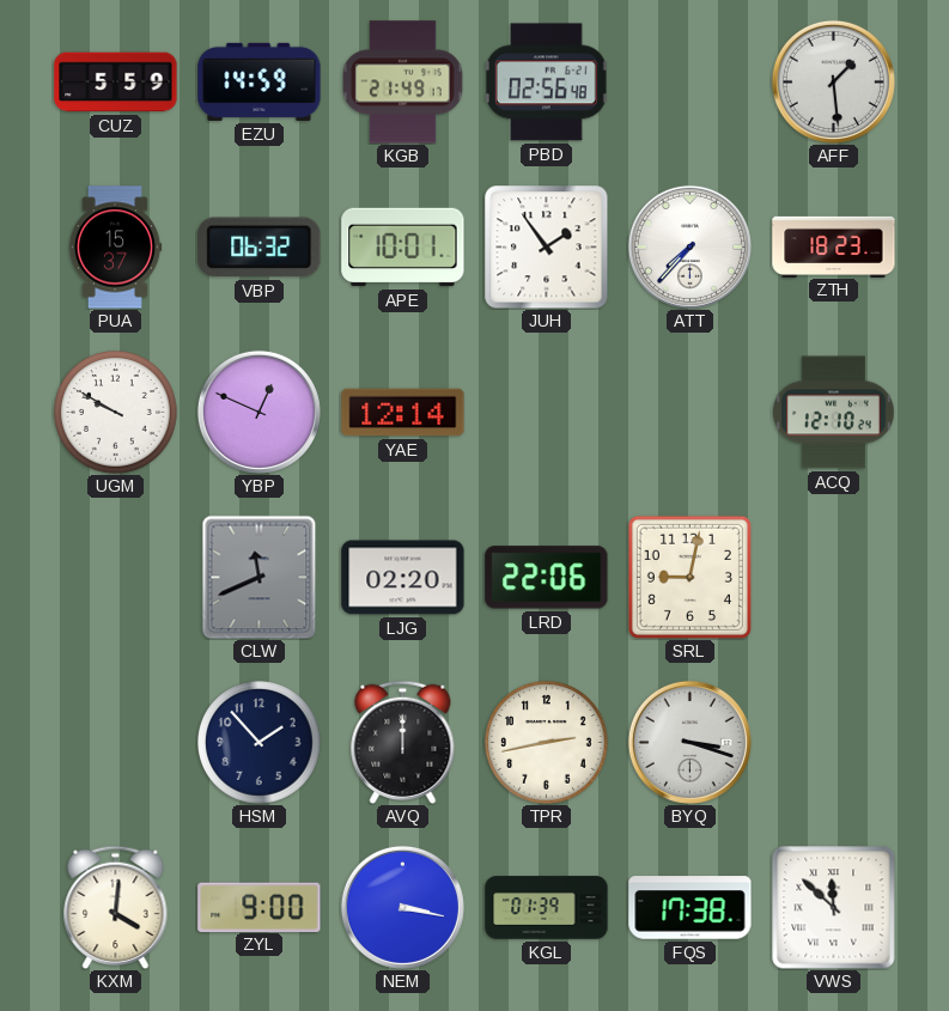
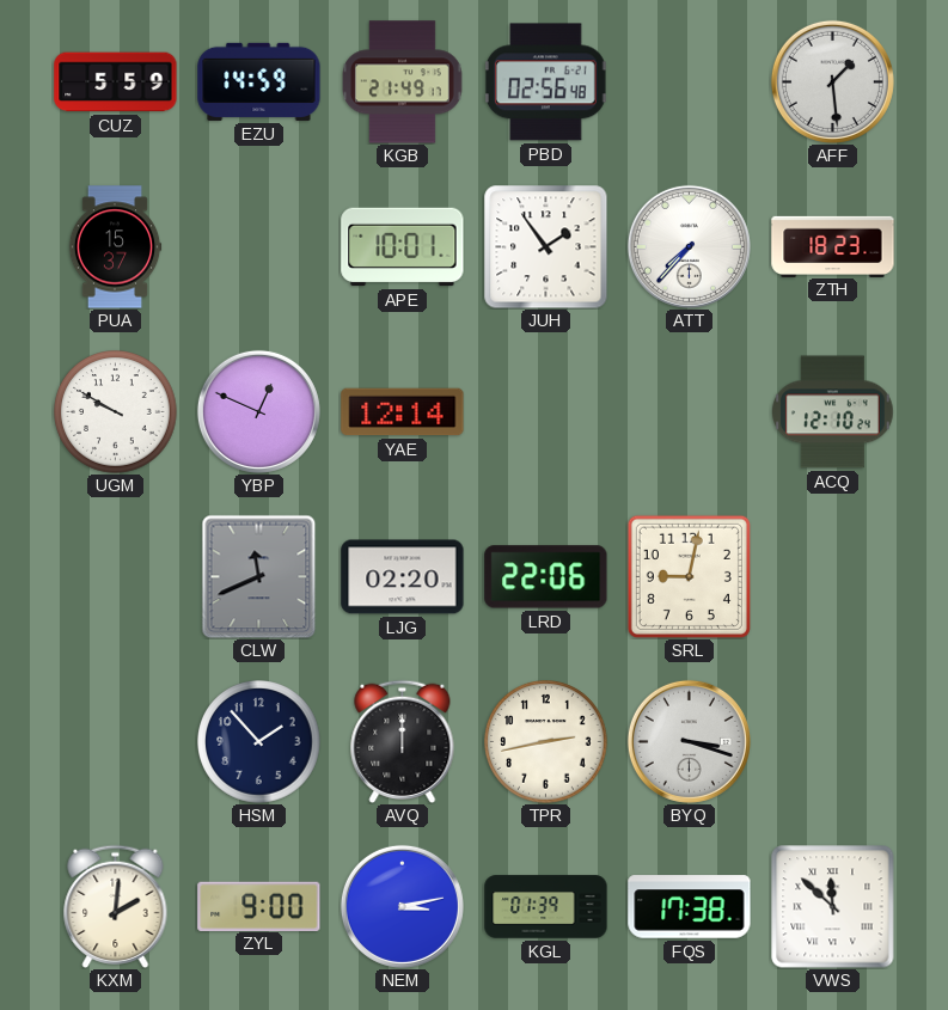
VBP: 06:32 -> none (260, 248)
KXM: 4:01 -> 2:01 (116, 906)
NEM: 3:17 -> 3:13 (402, 906)
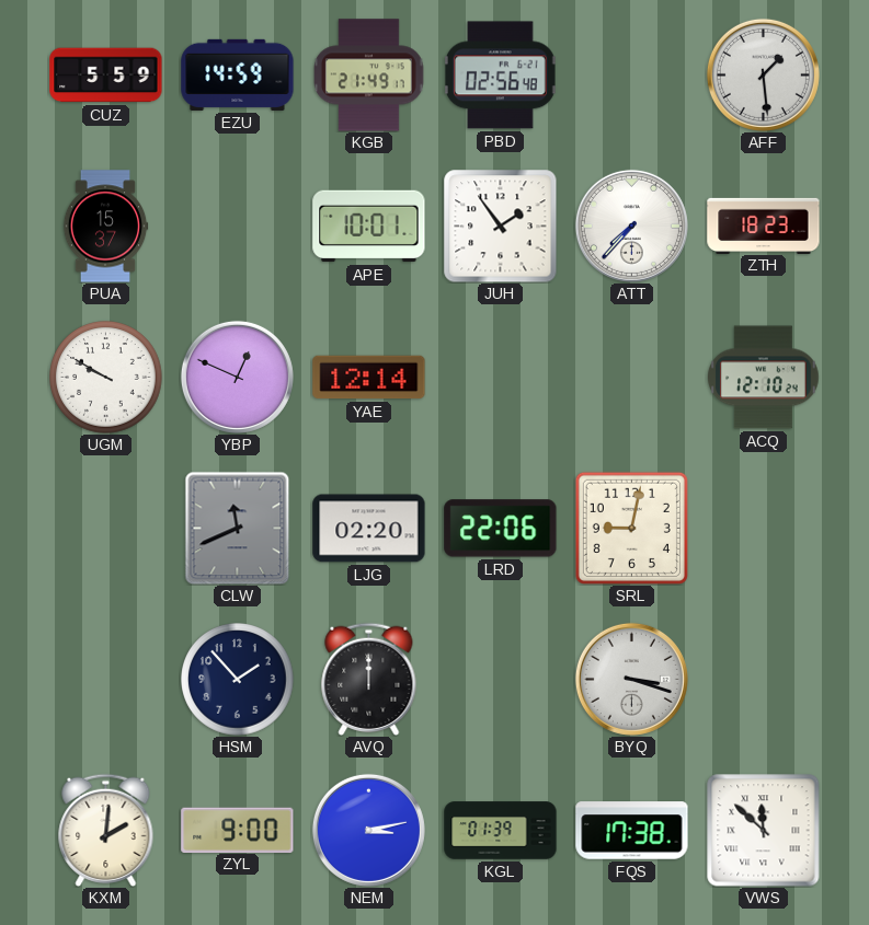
TPR: 2:43 -> none (546, 742)
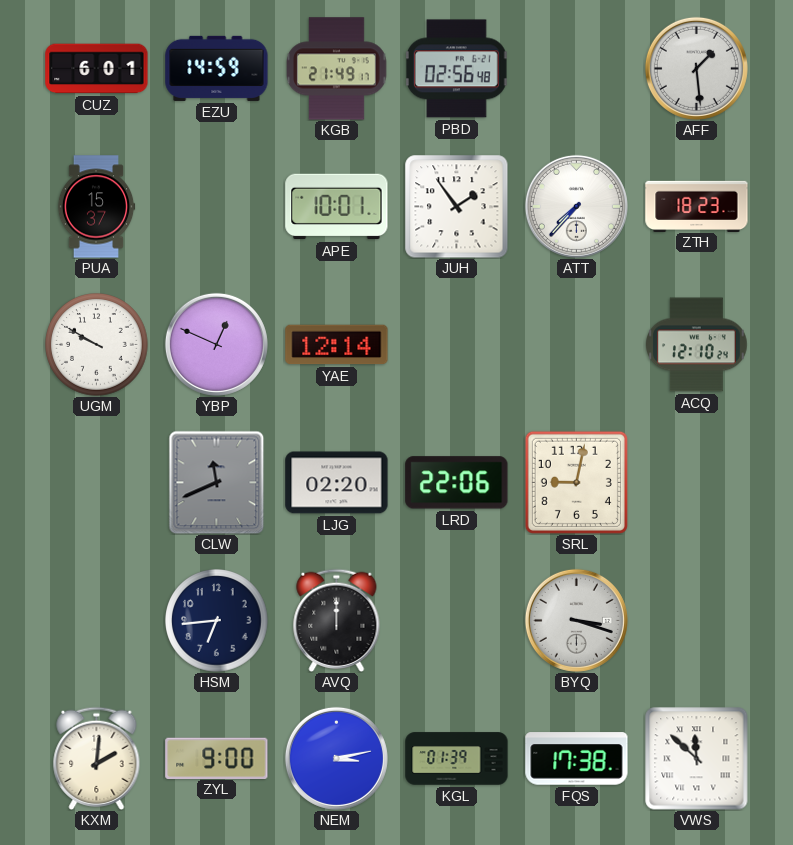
CUZ: 5:59 -> 6:01 (97, 69)
HSM: 1:53 -> 6:44 (217, 621)
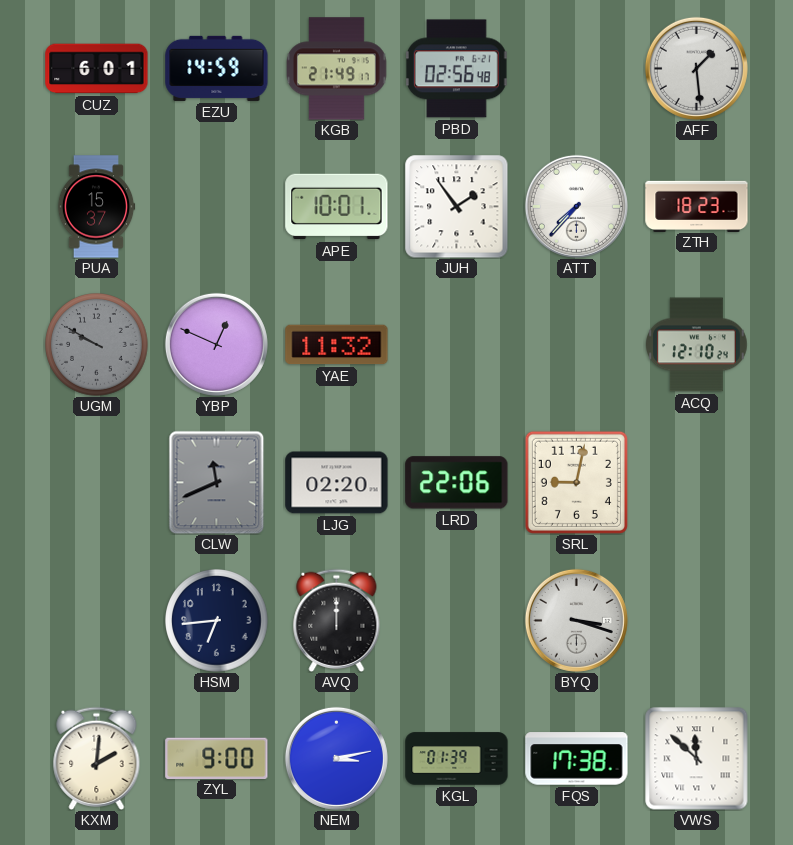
UGM dial: white -> grey (97, 345)
YAE: 12:14 -> 11:32 (337, 345)
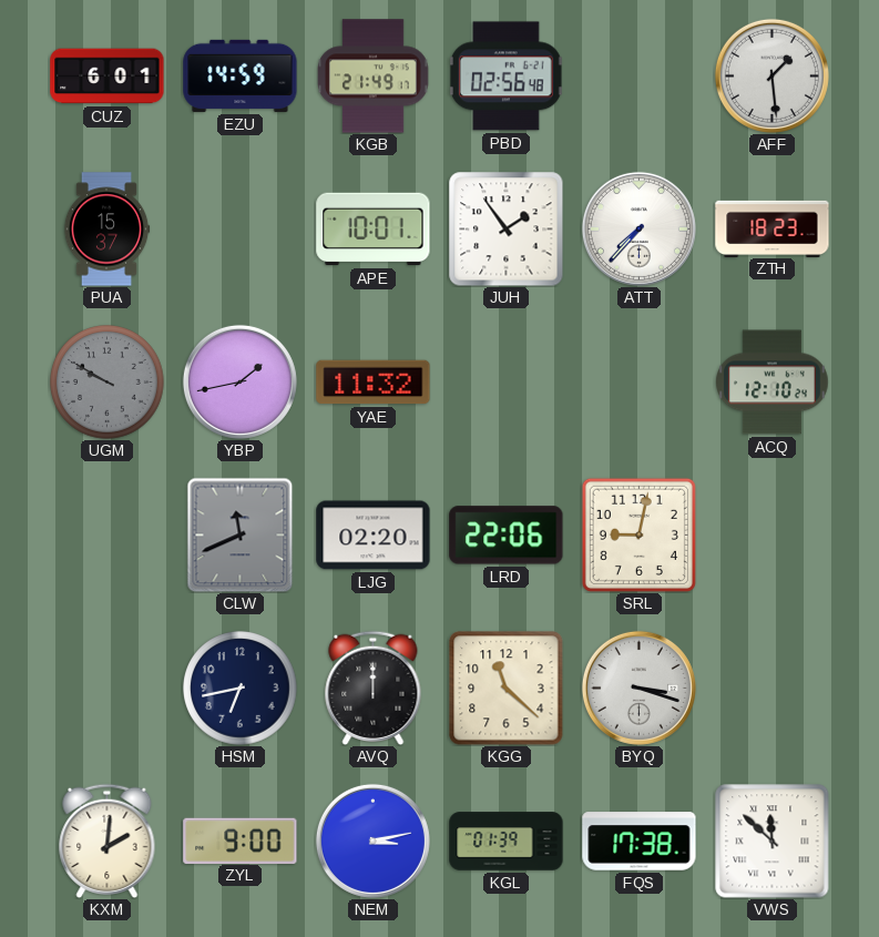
YBP: 12:49 -> 1:43 (239, 381)
HSM: 6:44 -> 6:43 (241, 689)
KGG: none -> 11:22 (507, 689)
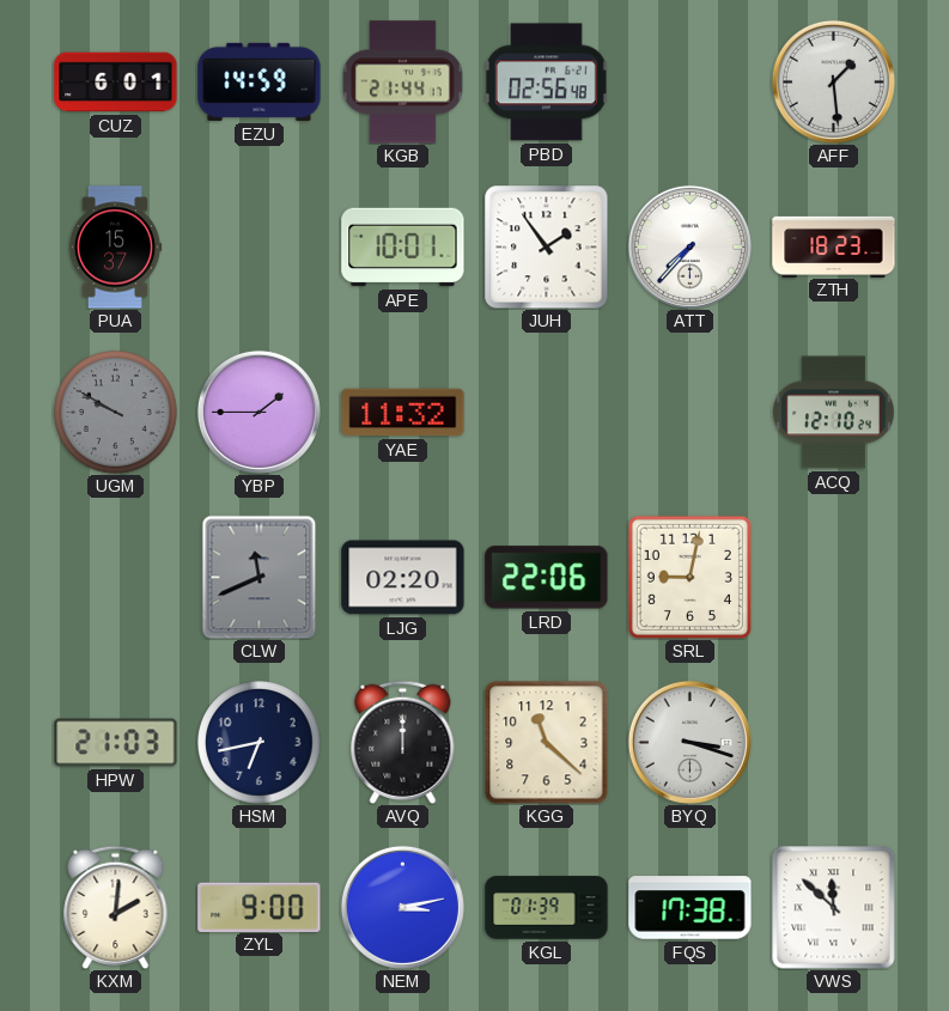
KGB: 21:49 -> 21:44 (403, 83)
YBP: 1:43 -> 1:45 (258, 412)
HPW: none -> 21:03 (116, 743)
